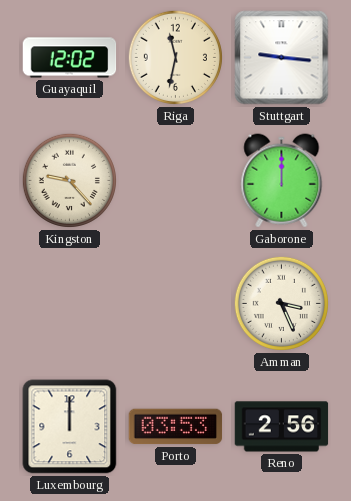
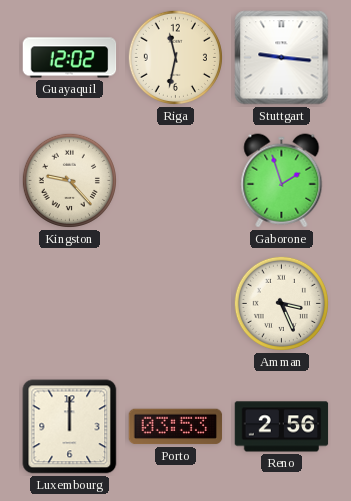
Gaborone: 12:00 -> 1:57 (282, 181)
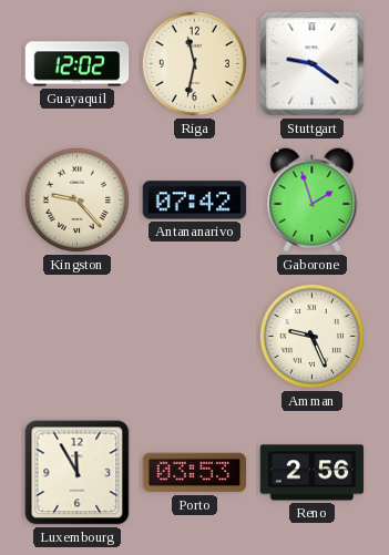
Stuttgart: 9:16 -> 9:21 (313, 64)
Antananarivo: none -> 07:42 (195, 201)
Amman: 3:26 -> 9:26 (311, 336)
Luxembourg: 12:00 -> 11:55 (78, 473)
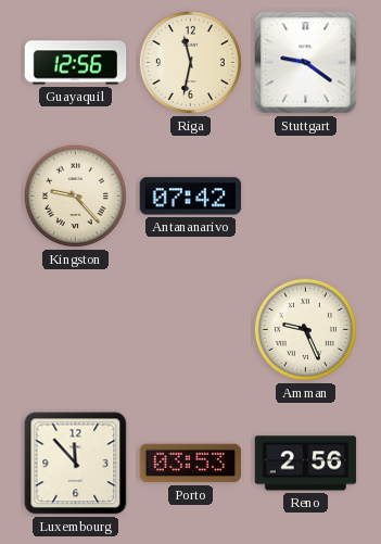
Guayaquil: 12:02 -> 12:56 (76, 63)
Gaborone: 1:57 -> none (313, 201)
Luxembourg: 11:55 -> 11:53 (76, 464)
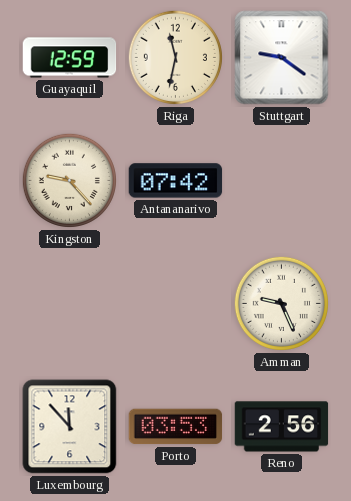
Guayaquil: 12:56 -> 12:59 (70, 58)
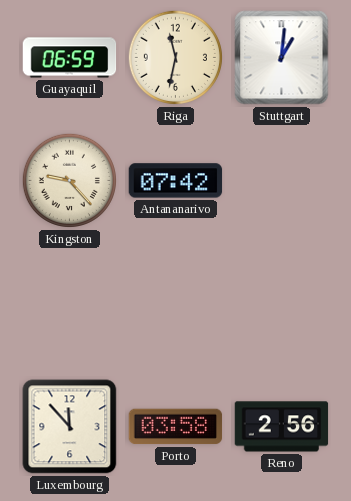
Guayaquil: 12:59 -> 06:59 (70, 58)
Stuttgart: 9:21 -> 1:01 (282, 58)
Amman: 9:26 -> none (281, 303)
Porto: 03:53 -> 03:58 (176, 427)
